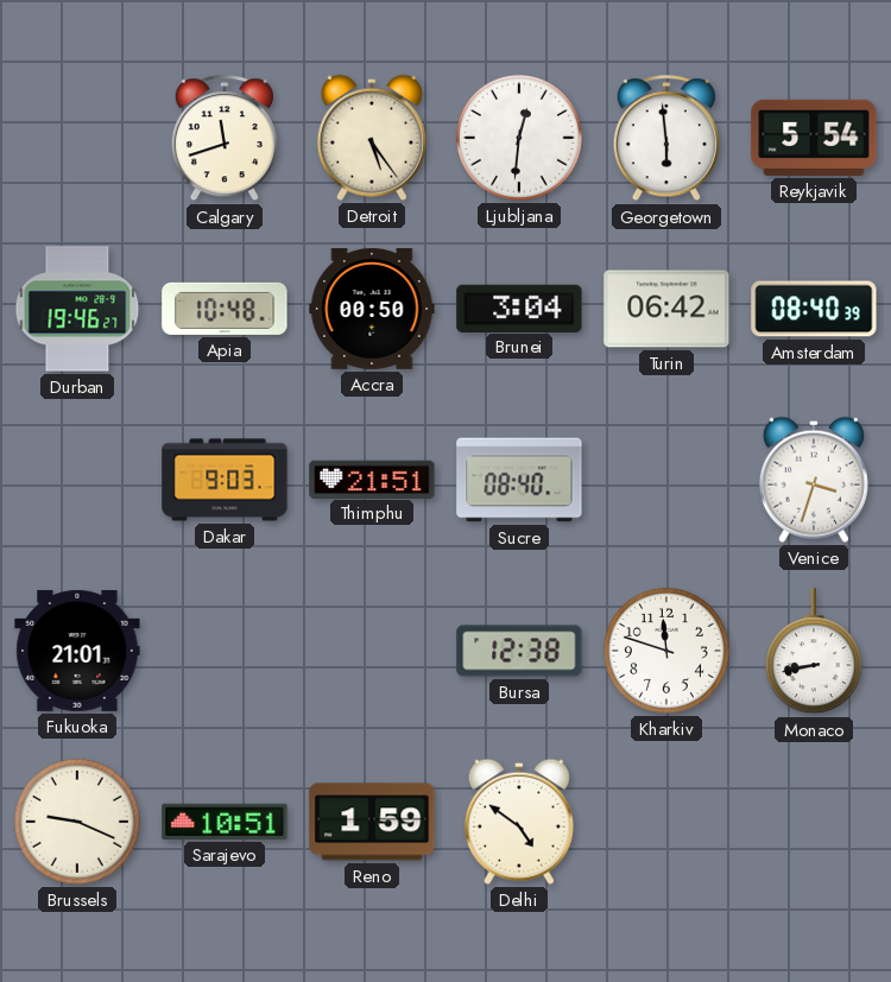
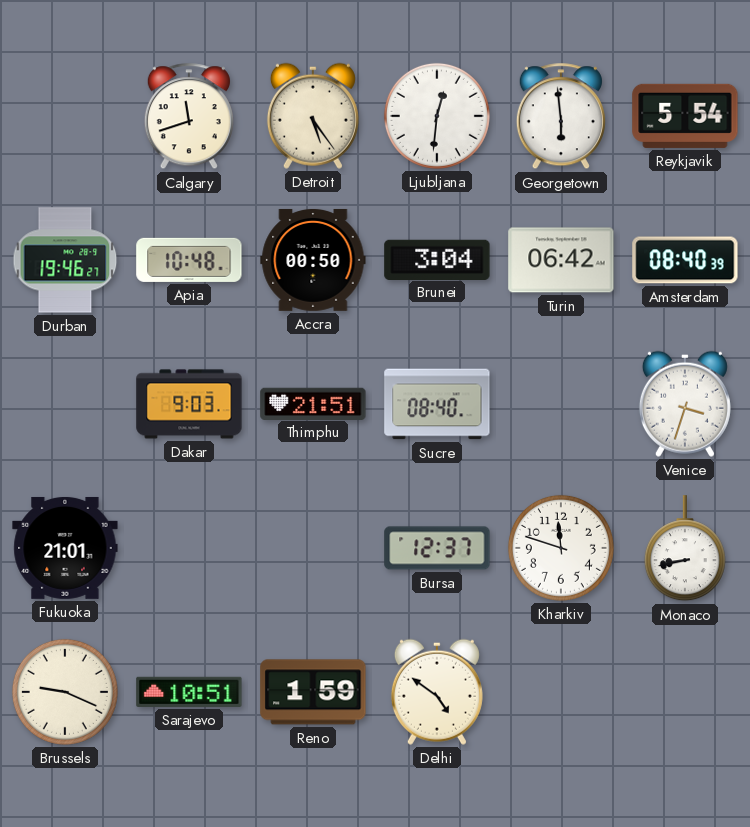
Bursa: 12:38 -> 12:37 (437, 548)
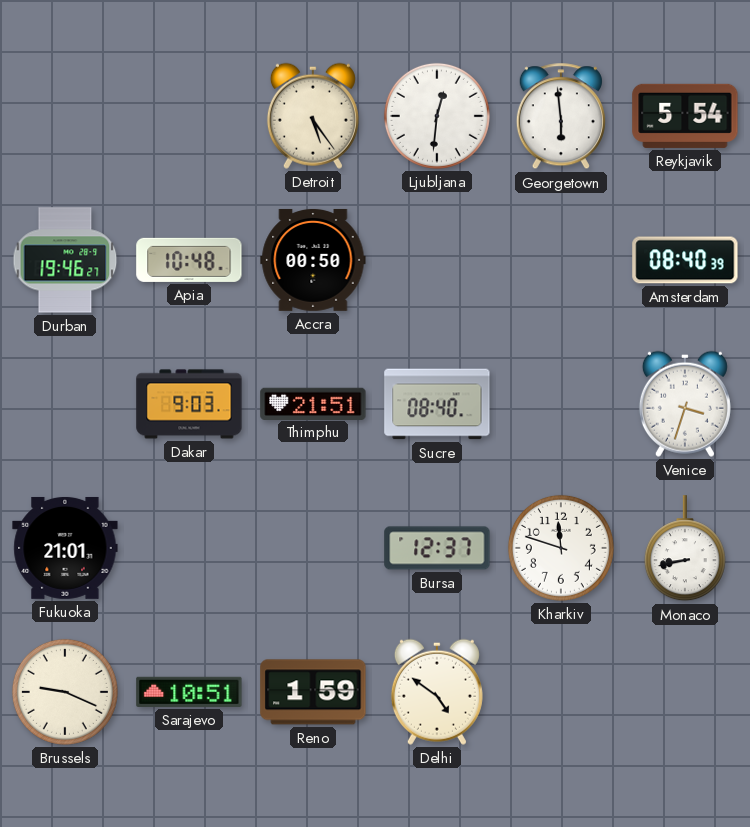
Calgary: 11:42 -> none (189, 117)
Brunei: 3:04 -> none (437, 259)
Turin: 06:42 -> none (561, 260)
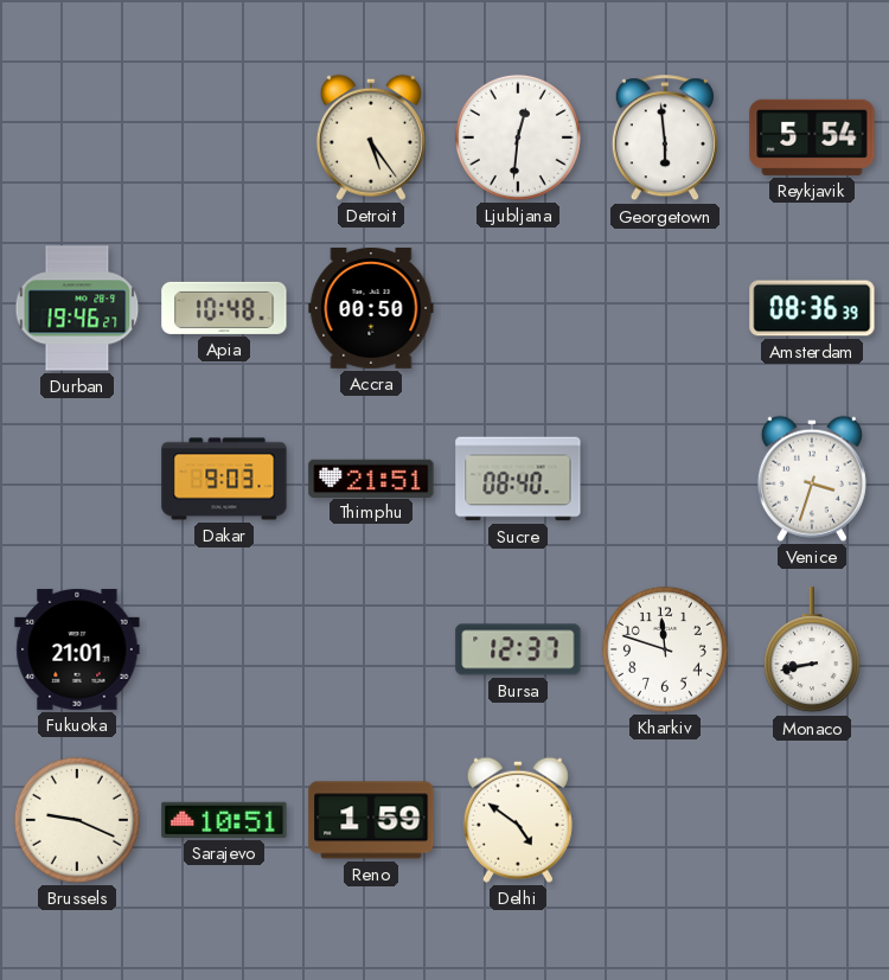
Amsterdam: 08:40 -> 08:36 (812, 308)
